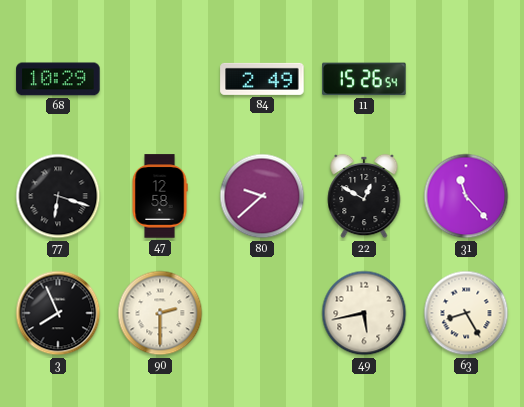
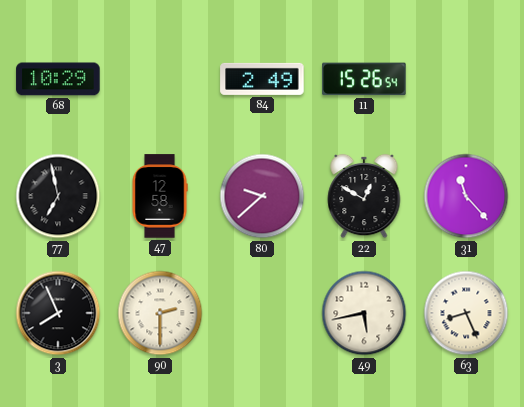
77: 6:18 -> 6:58 (58, 196)
63: 8:25 -> 8:26 (466, 313)
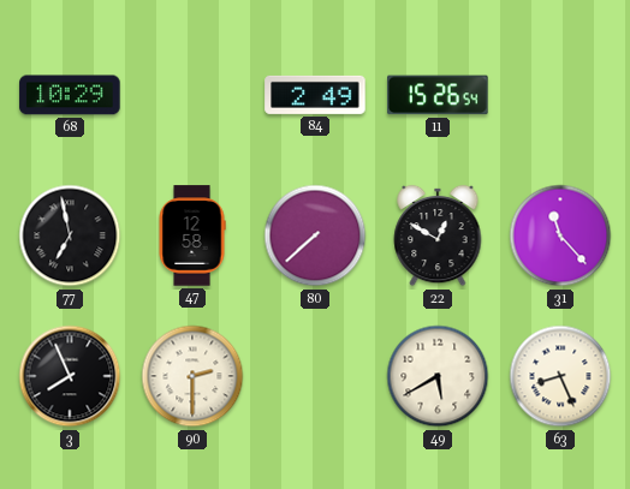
80: 9:38 -> 7:38 (315, 235)
49: 5:43 -> 5:40 (438, 376)
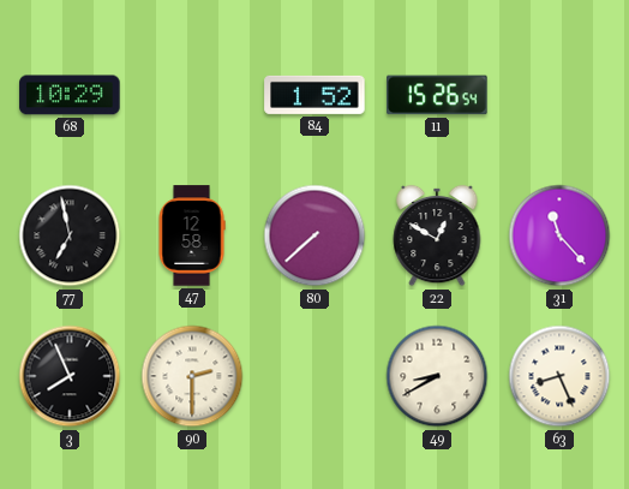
84: 2:49 -> 1:52 (314, 95)
49: 5:40 -> 8:40 (437, 376)
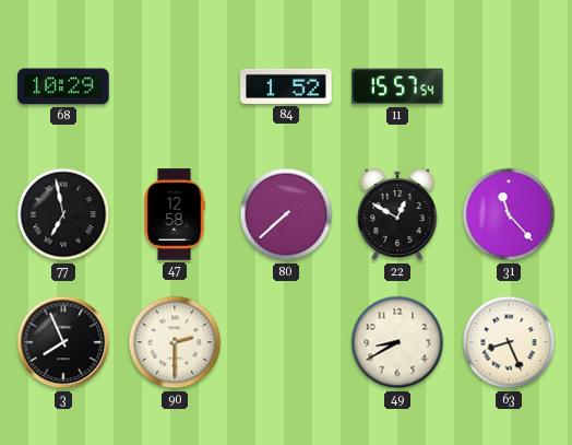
11: 15:26 -> 15:57 (397, 86)
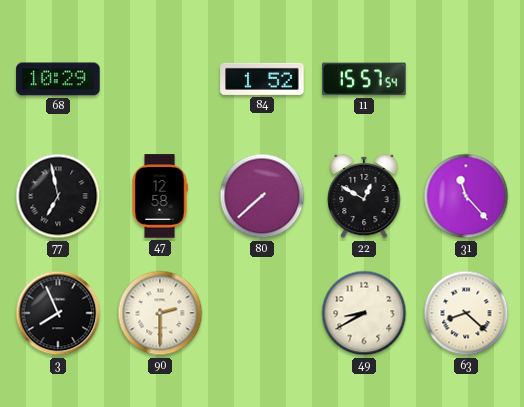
63: 8:26 -> 8:22 (466, 313)
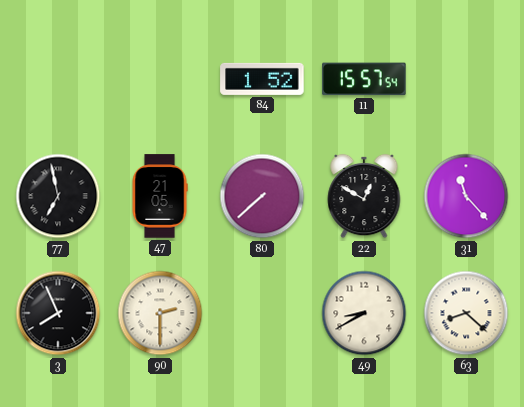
68: 10:29 -> none (58, 79)
47: 12:58 -> 21:05 (160, 196)
